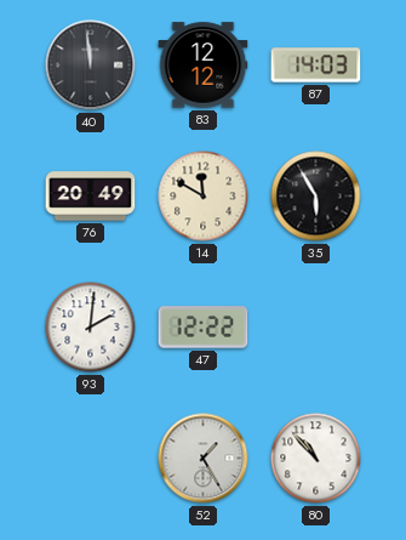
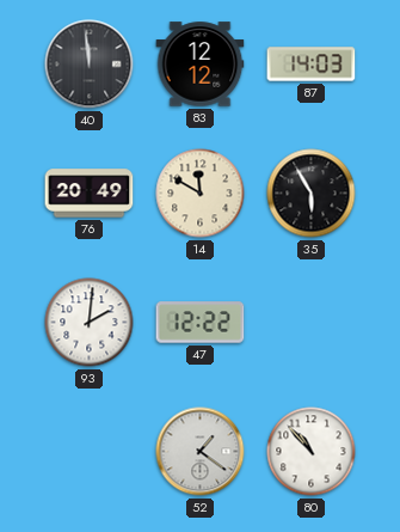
52: 1:25 -> 1:21 (201, 452)
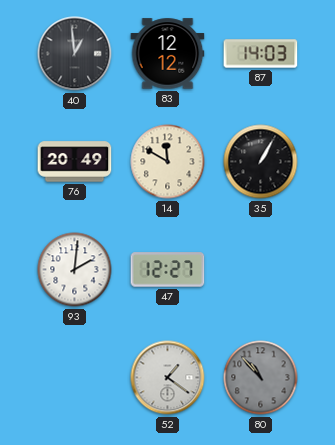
40: 11:59 -> 12:59 (75, 54)
35: 5:55 -> 1:05 (261, 162)
47: 12:22 -> 12:27 (168, 270)
80 dial: white -> grey (261, 378)
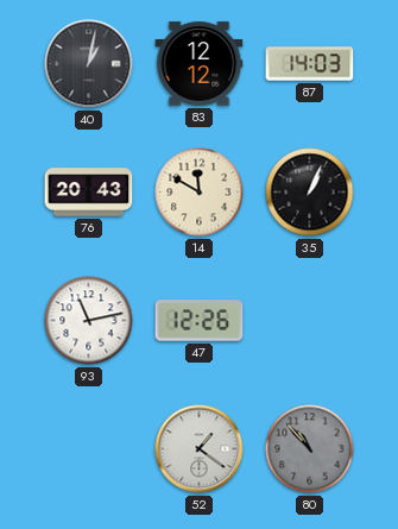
40: 12:59 -> 1:02 (89, 64)
76: 20:49 -> 20:43 (89, 193)
35: 1:05 -> 1:04 (310, 193)
93: 2:01 -> 11:13 (89, 321)
47: 12:27 -> 12:26 (200, 321)
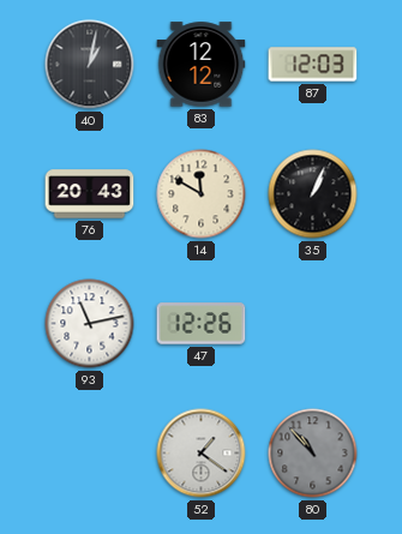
87: 14:03 -> 12:03 (313, 65)
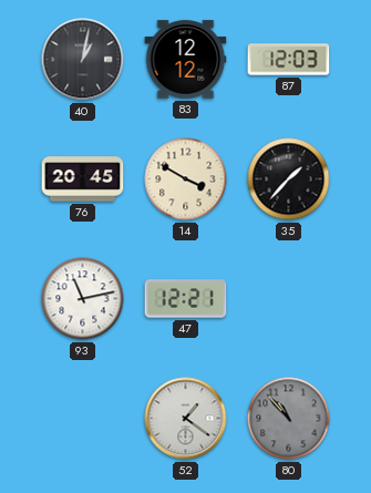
76: 20:43 -> 20:45 (83, 179)
14: 11:50 -> 3:50 (186, 179)
35: 1:04 -> 1:37 (289, 179)
47: 12:26 -> 12:21 (186, 299)
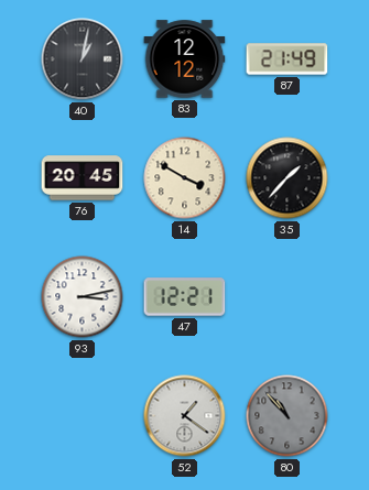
87: 12:03 -> 21:49 (287, 59)
93: 11:13 -> 3:13 (83, 297)
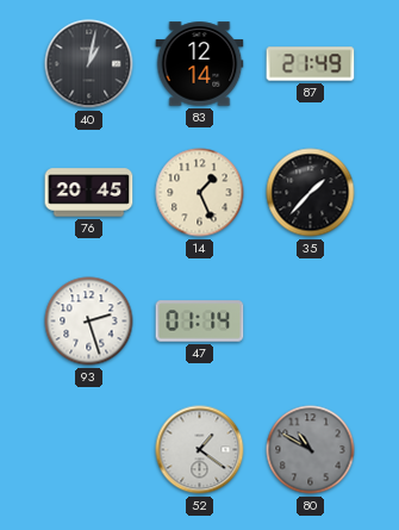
83: 12:12 -> 12:14 (200, 64)
14: 3:50 -> 1:26 (200, 193)
93: 3:13 -> 2:27 (89, 322)
47: 12:21 -> 01:14 (200, 322)
80: 10:53 -> 10:50 (311, 450)
